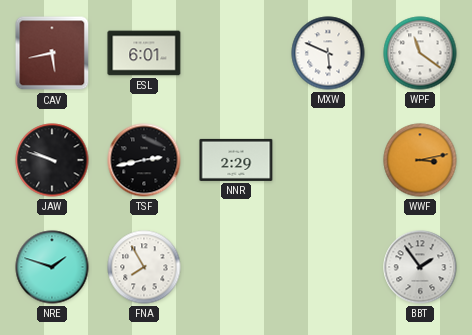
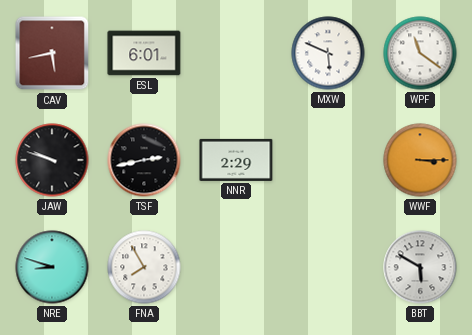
WWF: 3:13 -> 3:15 (420, 160)
NRE: 1:48 -> 8:48 (52, 267)
BBT: 1:54 -> 5:50 (420, 267)
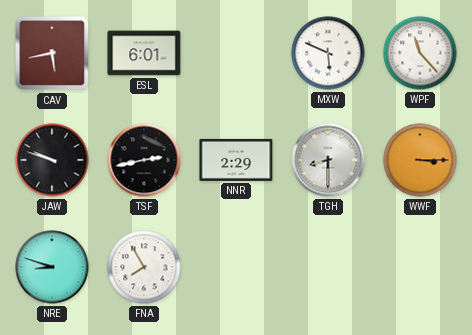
WPF: 11:21 -> 11:23 (420, 53)
TGH: none -> 8:30 (328, 160)
BBT: 5:50 -> none (420, 267)
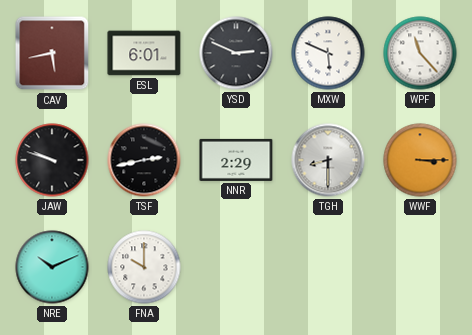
YSD: none -> 2:49 (236, 53)
NRE: 8:48 -> 10:11 (52, 267)
FNA: 7:55 -> 10:00 (144, 267)
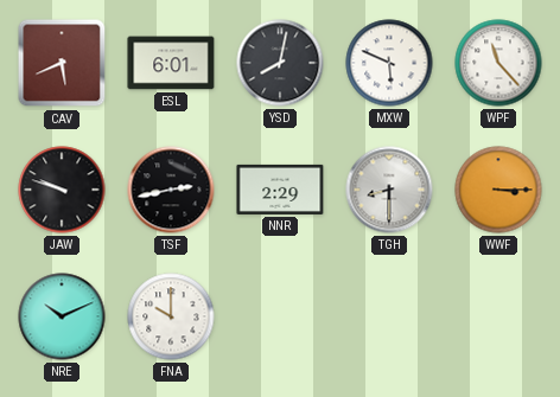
CAV: 5:43 -> 5:41 (62, 63)
YSD: 2:49 -> 8:02 (280, 63)
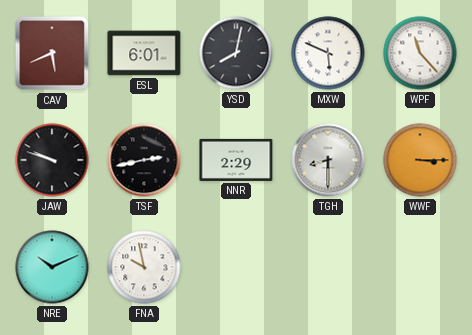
FNA: 10:00 -> 9:58 (144, 267)
